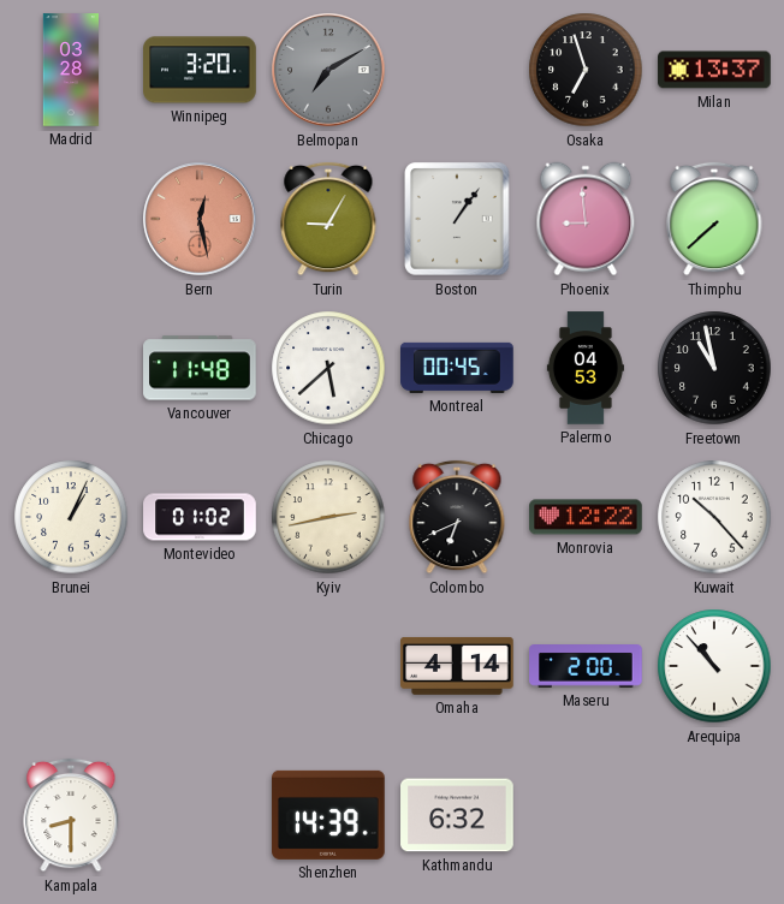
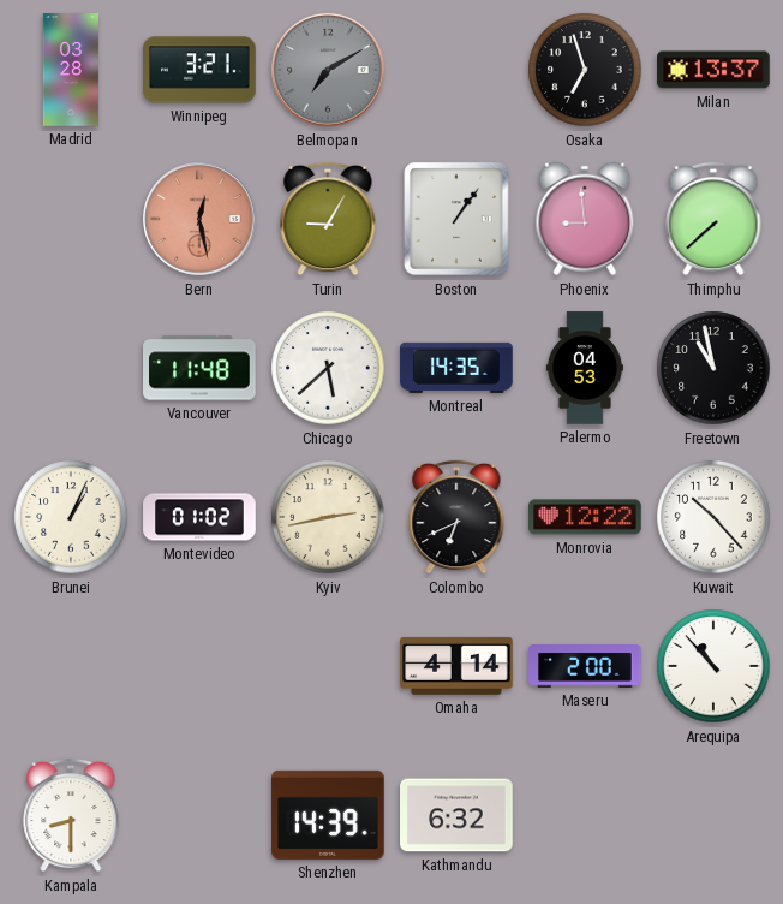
Winnipeg: 3:20 -> 3:21 (199, 70)
Montreal: 00:45 -> 14:35 (456, 368)
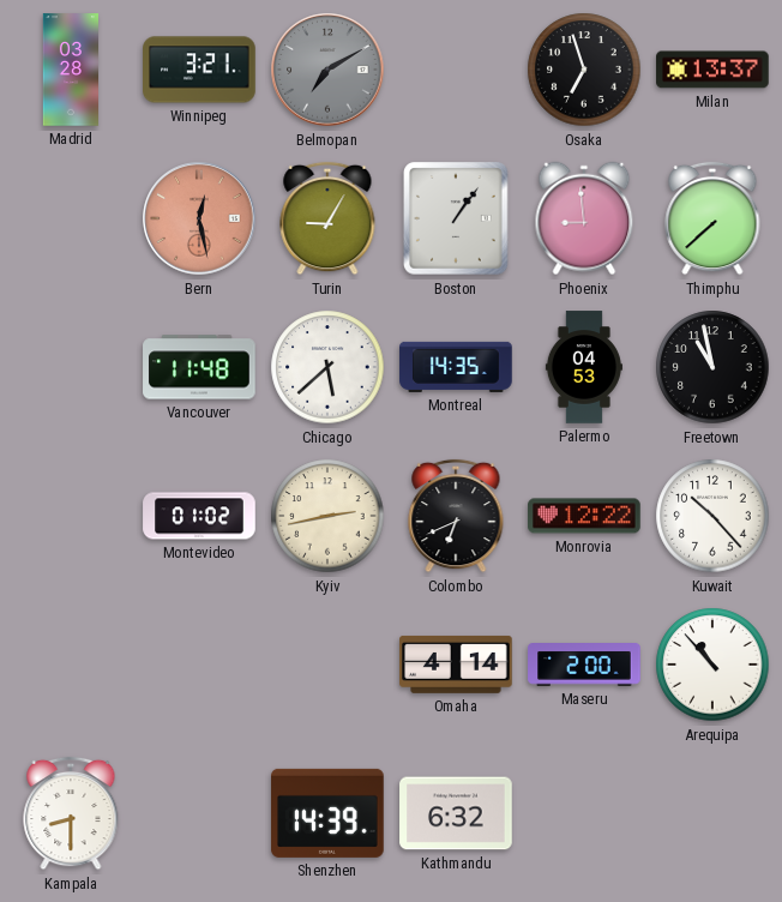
Brunei: 1:04 -> none (71, 517)
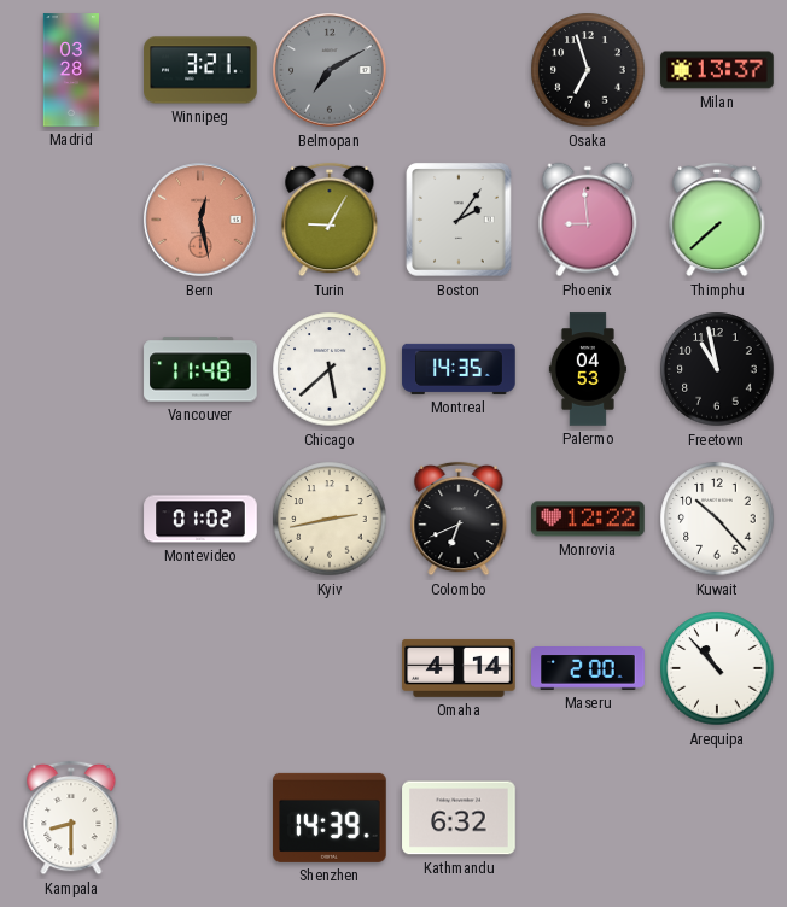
Boston: 1:06 -> 2:06 (459, 220)
